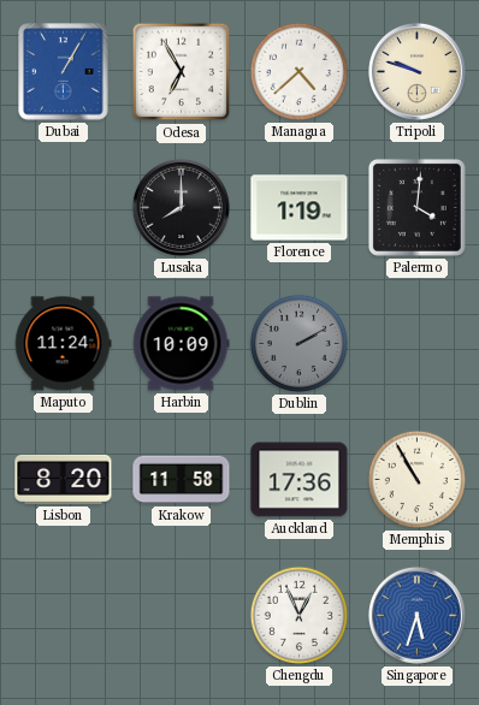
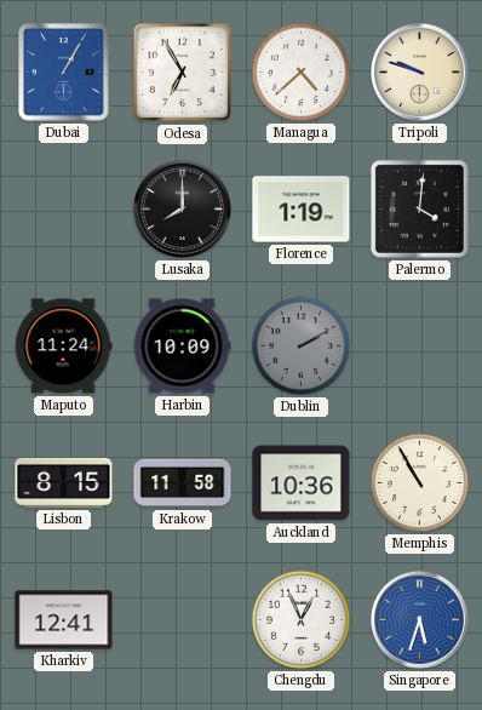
Lisbon: 8:20 -> 8:15 (64, 482)
Auckland: 17:36 -> 10:36 (302, 483)
Kharkiv: none -> 12:41 (64, 620)
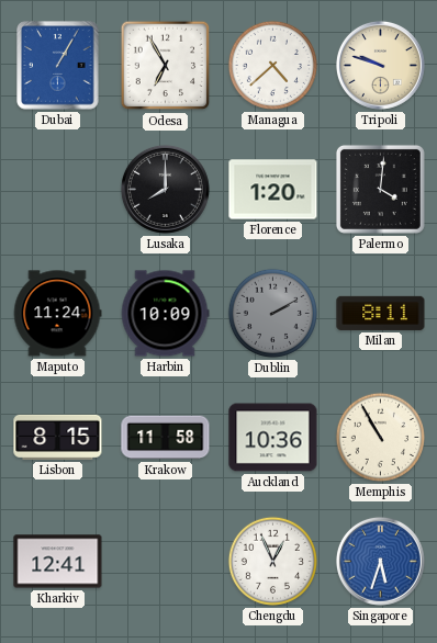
Florence: 1:19 -> 1:20 (273, 190)
Milan: none -> 8:11 (381, 313)
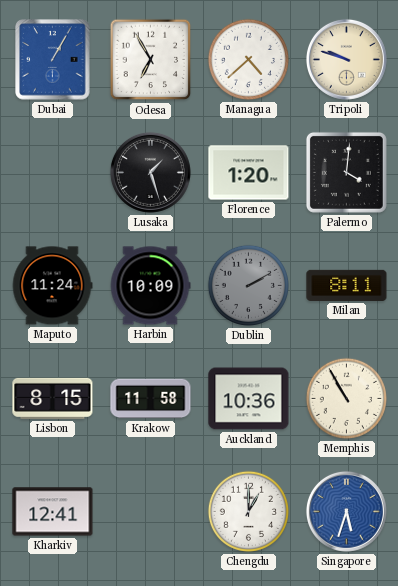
Lusaka: 8:00 -> 1:27 (150, 172)
Chengdu: 12:56 -> 1:00 (248, 511)
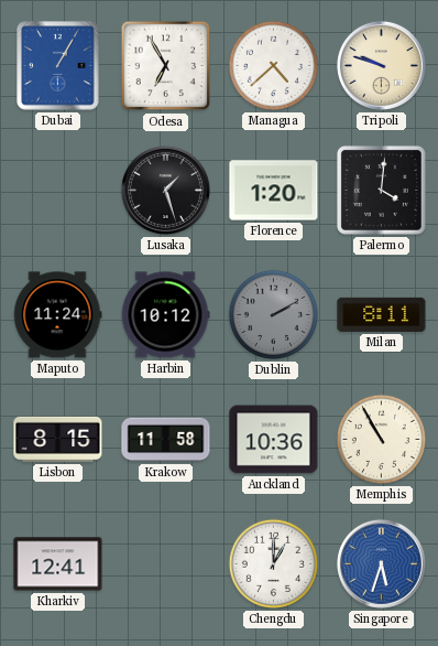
Harbin: 10:09 -> 10:12 (165, 315)
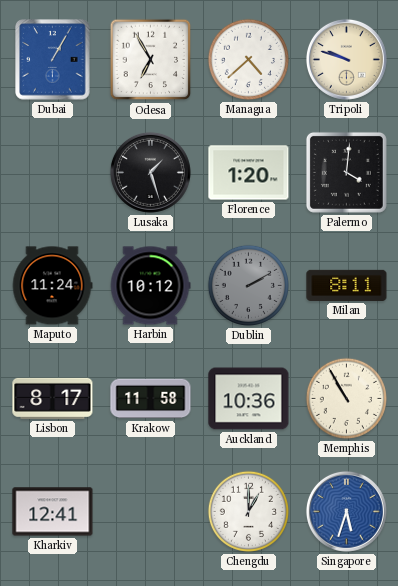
Lisbon: 8:15 -> 8:17 (53, 398)
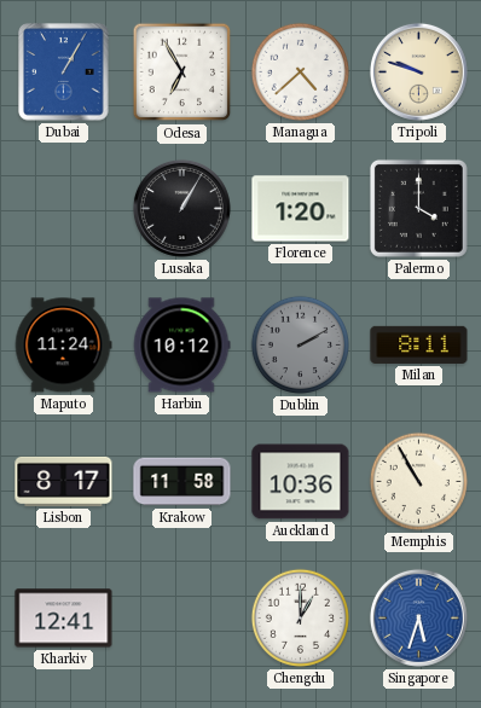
Lusaka: 1:27 -> 1:05 (181, 208)
Palermo: 4:01 -> 4:00 (418, 208)
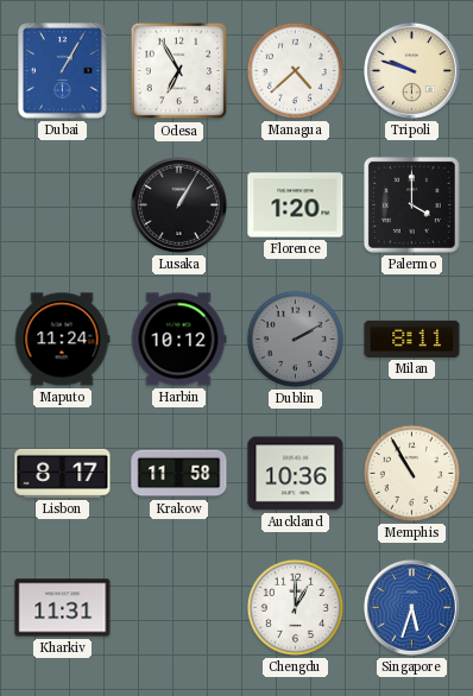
Kharkiv: 12:41 -> 11:31 (63, 608)
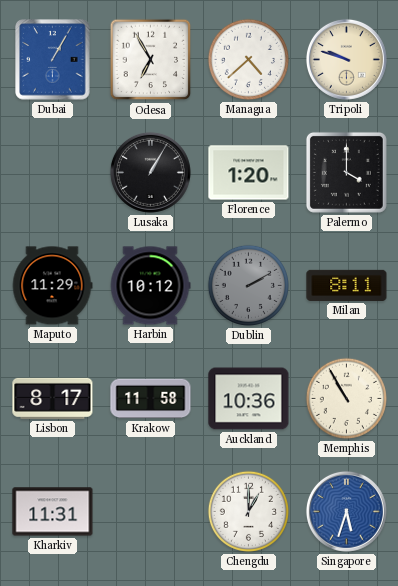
Maputo: 11:24 -> 11:29 (52, 286)
